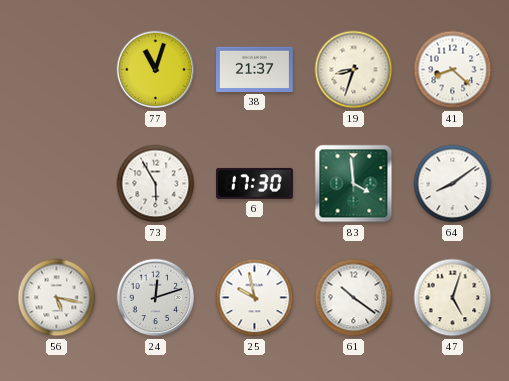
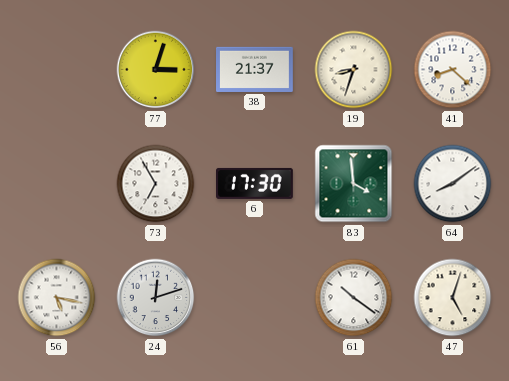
77: 11:03 -> 3:03 (156, 70)
73: 5:55 -> 6:55 (156, 184)
25: 9:58 -> none (255, 298)
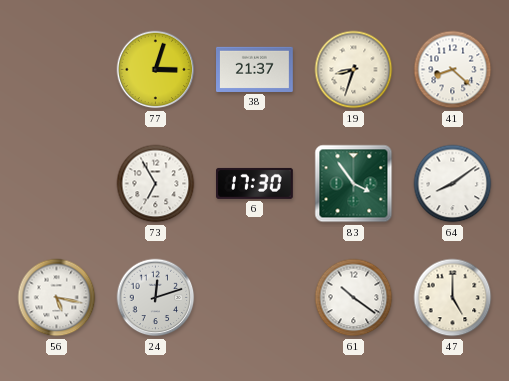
83: 3:59 -> 3:54 (354, 184)
47: 5:03 -> 5:00 (453, 298)
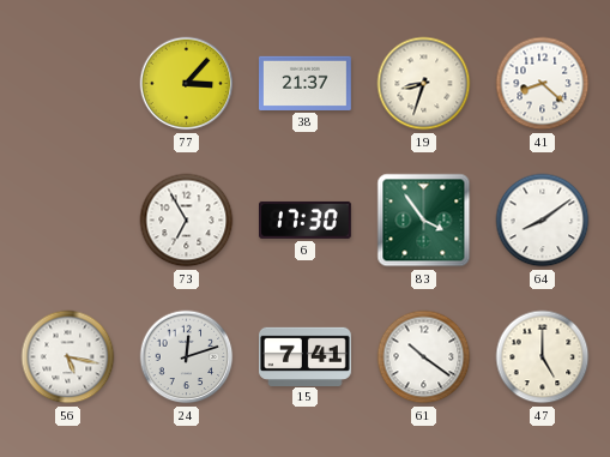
77: 3:03 -> 3:07 (187, 84)
15: none -> 7:41 (306, 356)
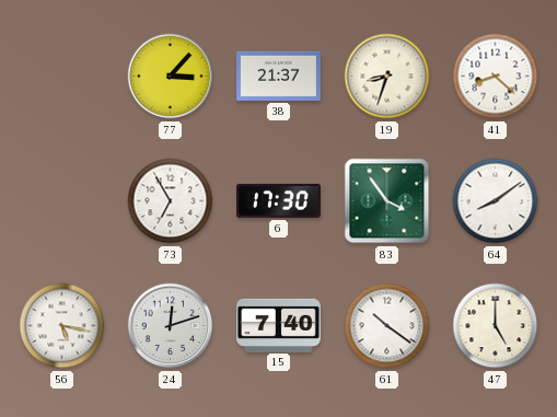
15: 7:41 -> 7:40 (279, 325)
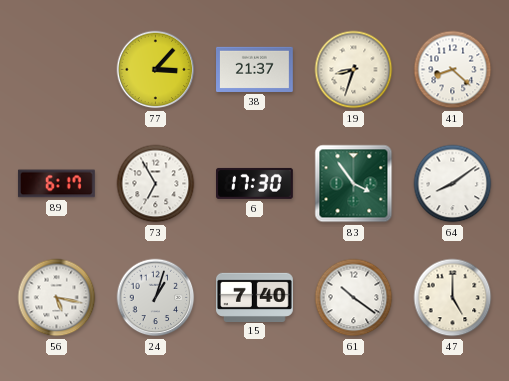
89: none -> 6:17 (56, 184)
24: 12:12 -> 1:03 (156, 298)
